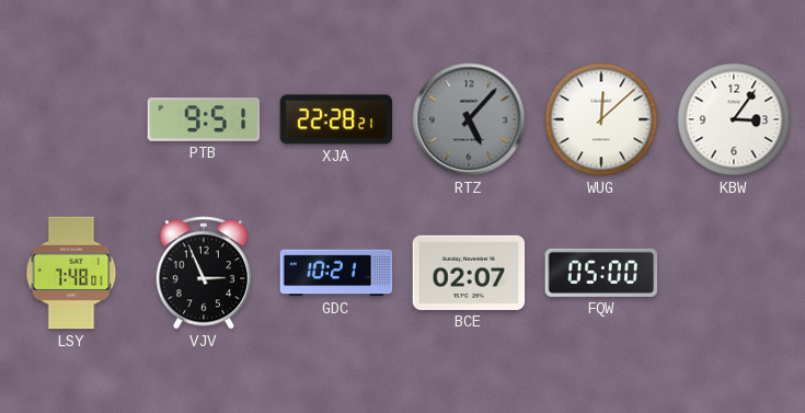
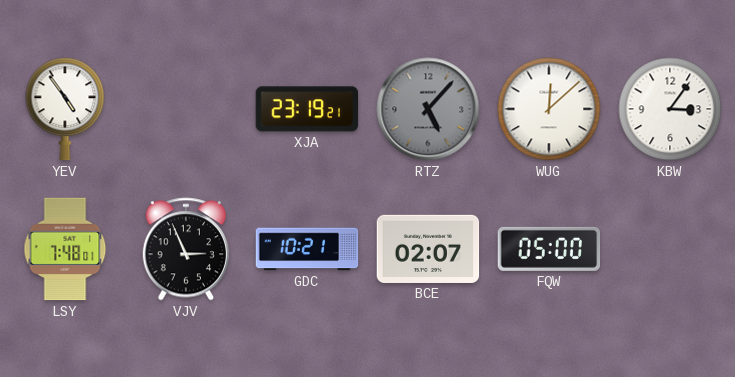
YEV: none -> 4:54 (65, 109)
PTB: 9:51 -> none (204, 121)
XJA: 22:28 -> 23:19 (307, 109)
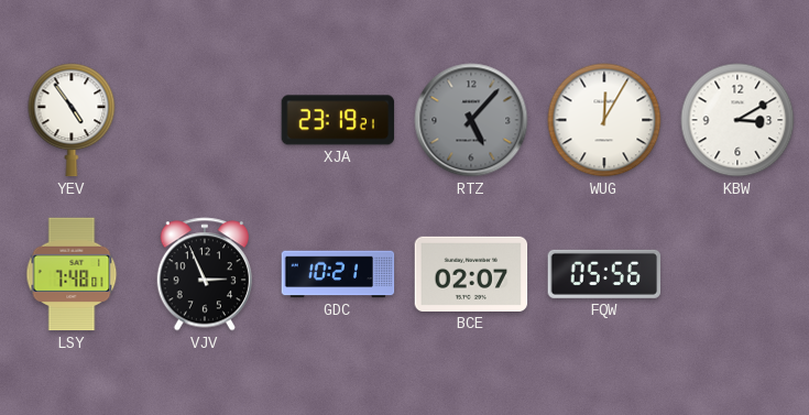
WUG: 12:08 -> 12:05 (604, 120)
KBW: 3:06 -> 3:10 (737, 120)
FQW: 05:00 -> 05:56 (604, 274)
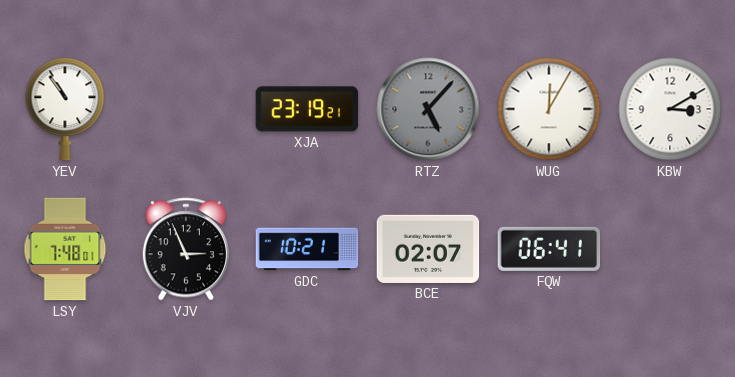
YEV: 4:54 -> 10:54 (65, 109)
FQW: 05:56 -> 06:41 (549, 249)
